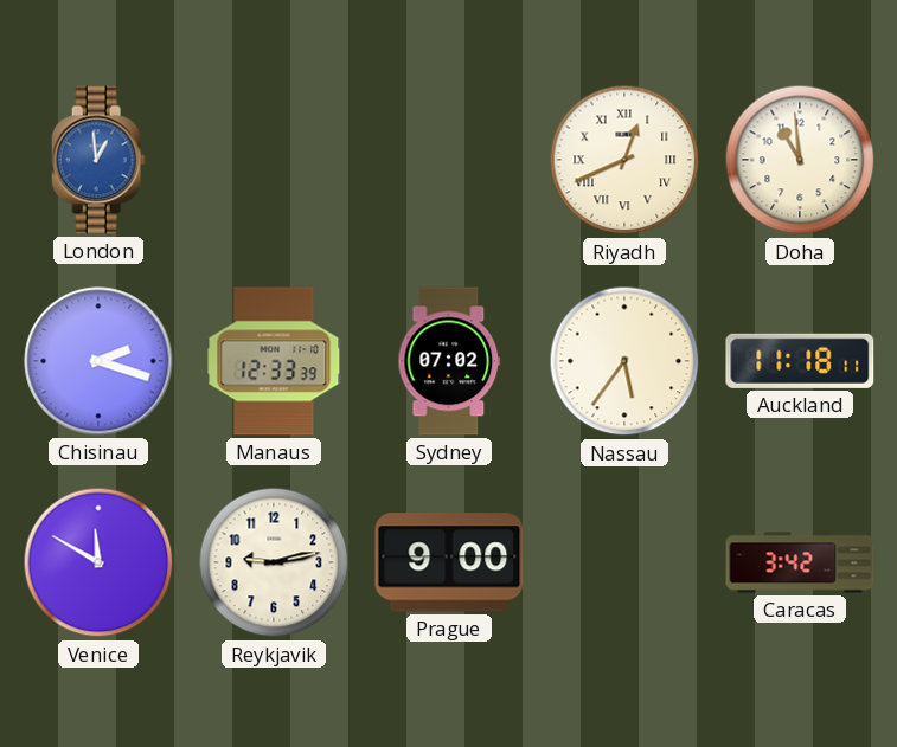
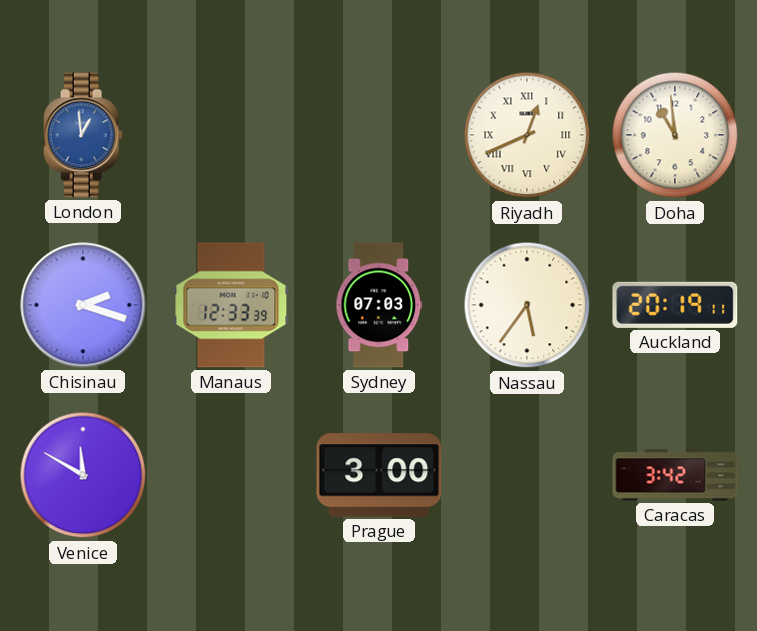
Sydney: 07:02 -> 07:03 (379, 305)
Auckland: 11:18 -> 20:19 (675, 305)
Reykjavik: 9:13 -> none (274, 562)
Prague: 9:00 -> 3:00 (379, 475)
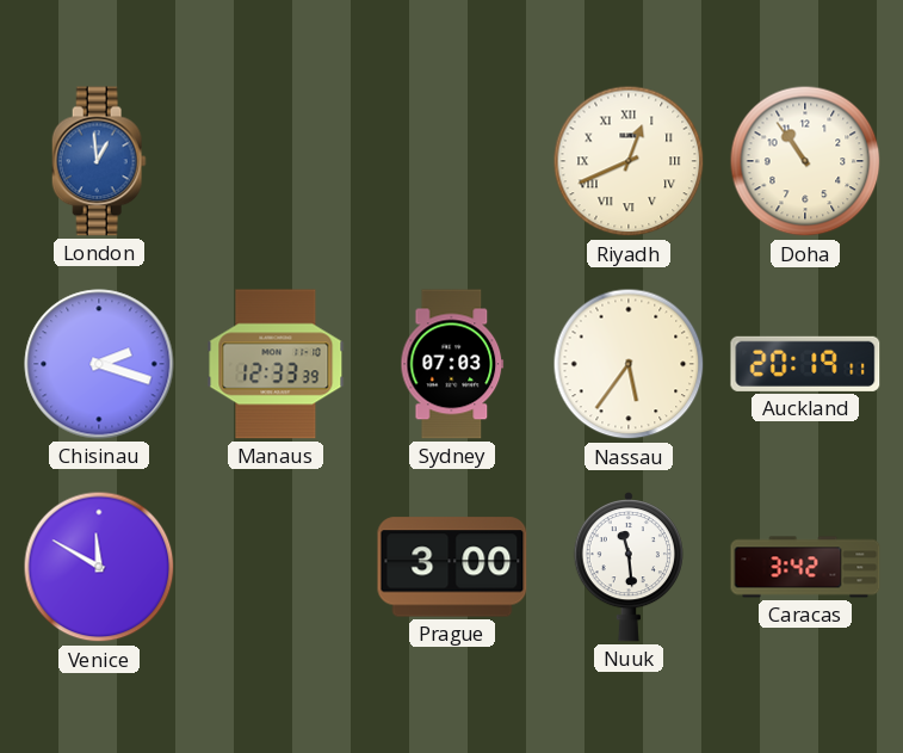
Doha: 10:59 -> 10:54 (805, 161)
Nuuk: none -> 11:29 (629, 568)
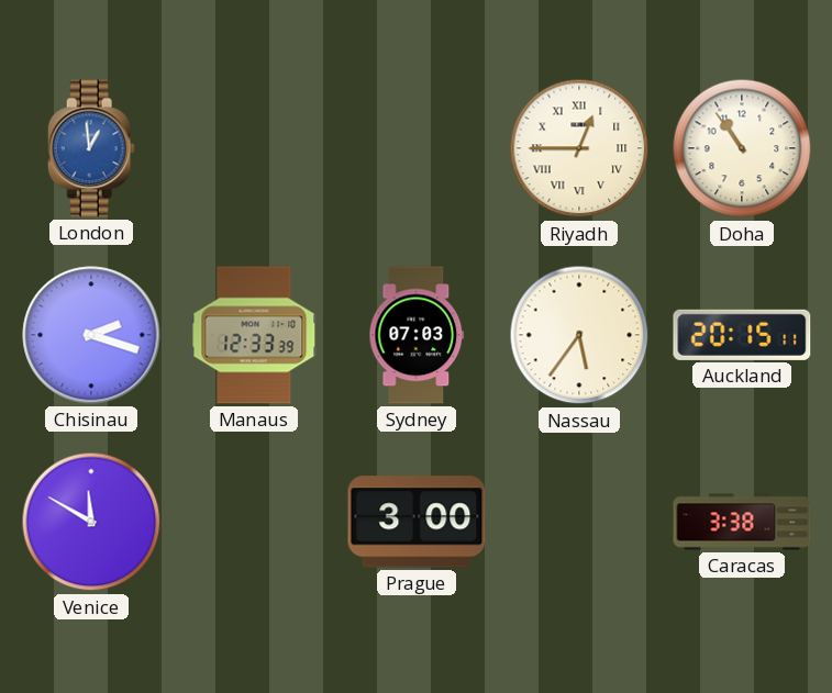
Riyadh: 12:41 -> 12:45 (579, 148)
Auckland: 20:19 -> 20:15 (742, 335)
Nuuk: 11:29 -> none (629, 568)
Caracas: 3:42 -> 3:38 (742, 522)
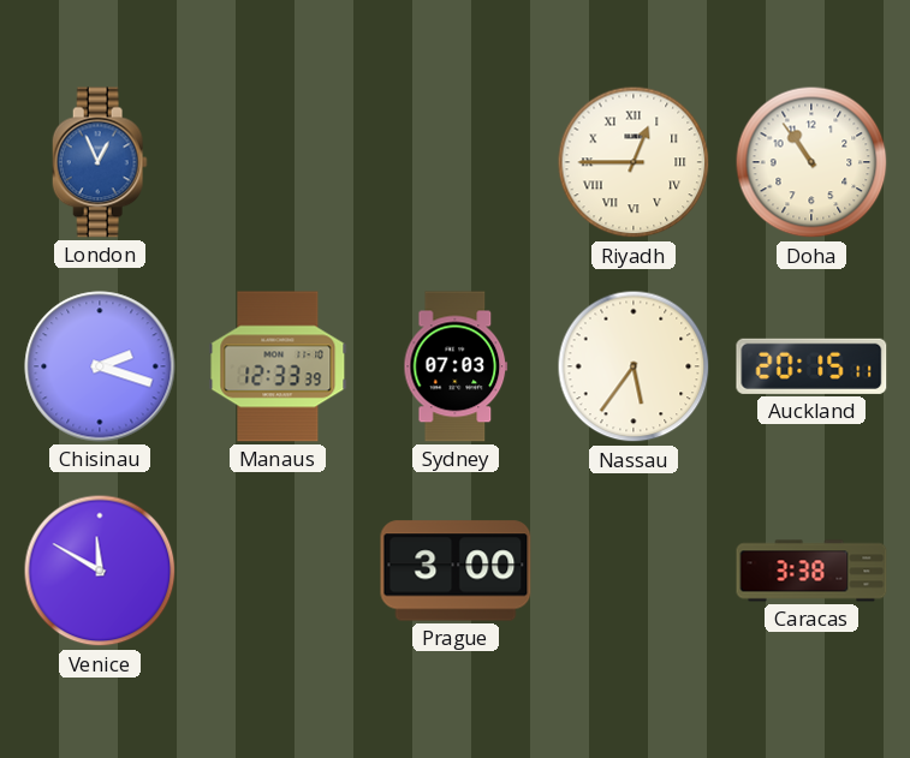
London: 12:59 -> 12:56 (100, 162)
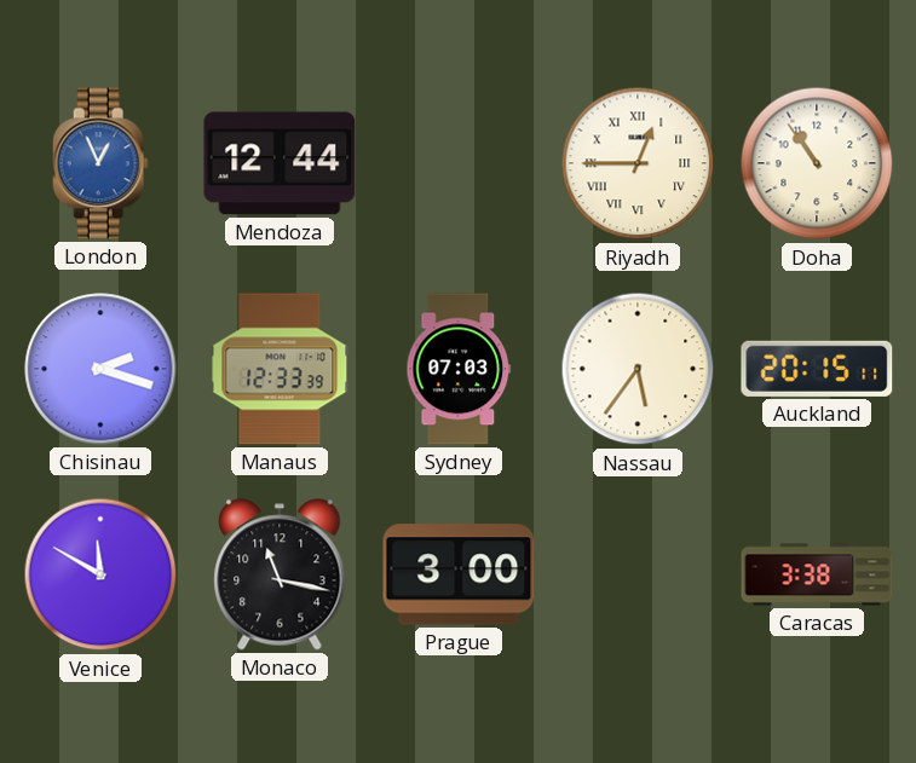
Mendoza: none -> 12:44 (280, 163)
Monaco: none -> 11:17 (280, 574)
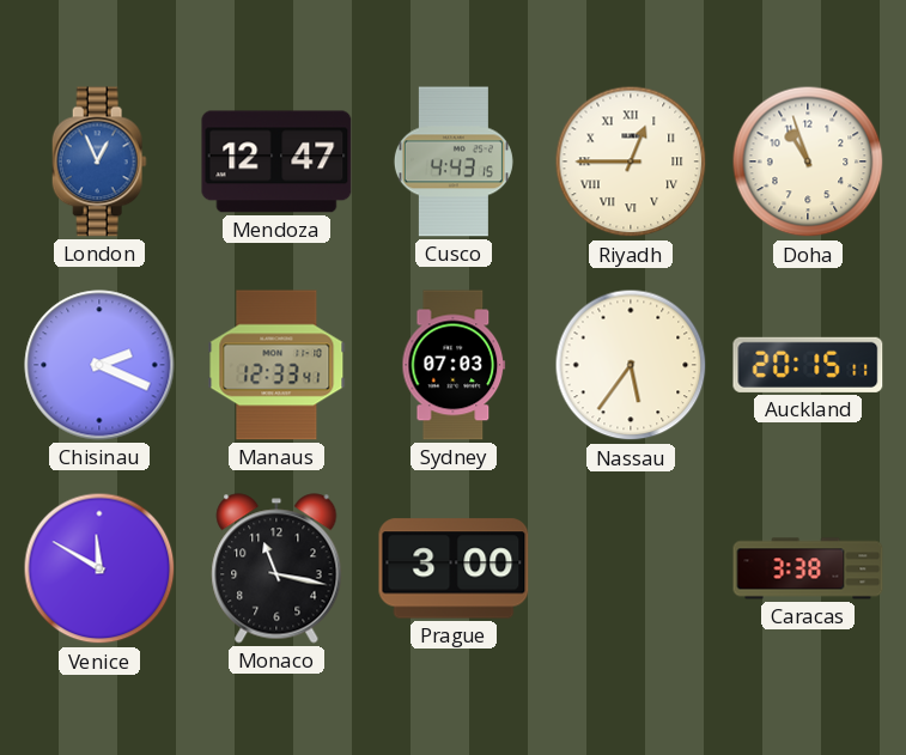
Mendoza: 12:44 -> 12:47 (276, 162)
Cusco: none -> 4:43 (454, 162)
Doha: 10:54 -> 10:57 (808, 162)
Chisinau: 2:18 -> 2:19 (99, 365)
Manaus: 12:33:39 -> 12:33:41 (276, 365)
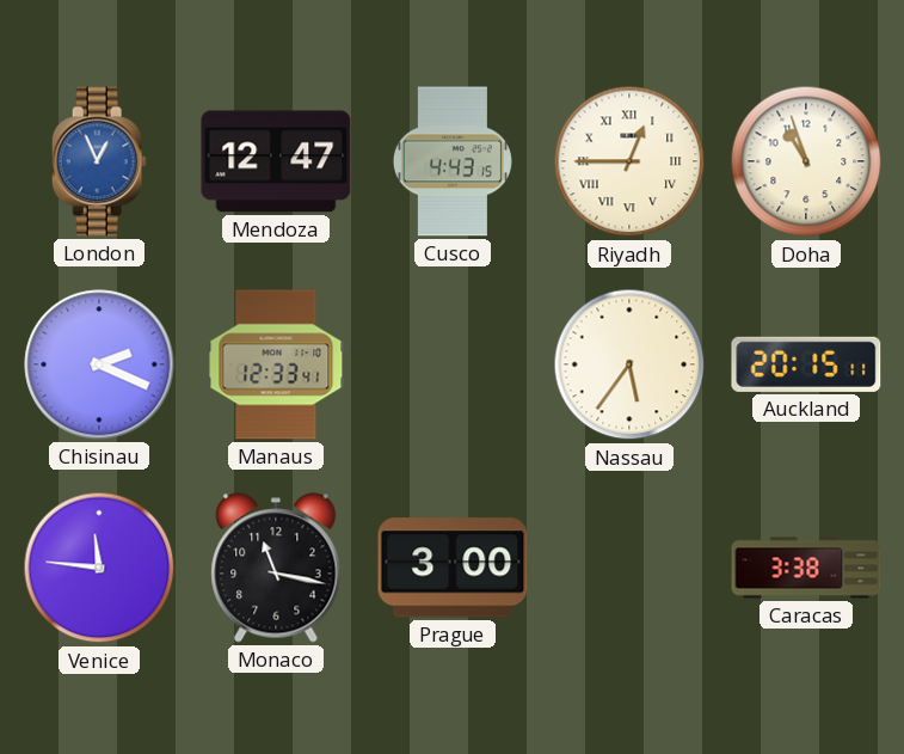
Sydney: 07:03 -> none (454, 365)
Venice: 11:50 -> 11:46 (99, 568)
